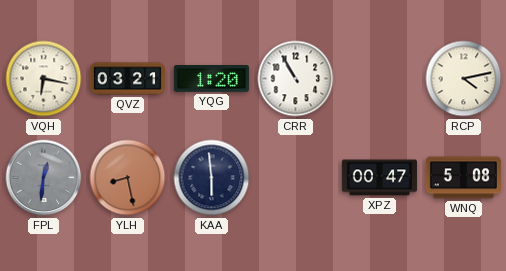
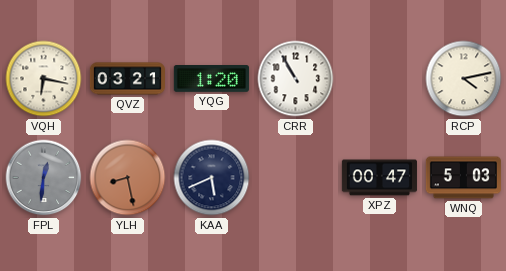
KAA: 5:59 -> 5:41 (212, 178)
WNQ: 5:08 -> 5:03 (463, 178)
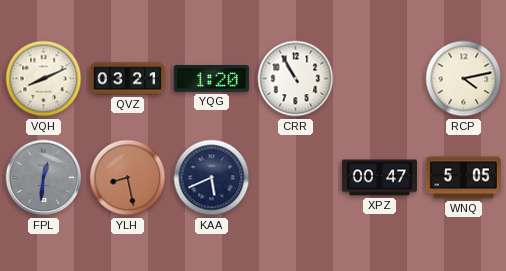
VQH: 6:17 -> 8:11 (44, 79)
WNQ: 5:03 -> 5:05 (463, 178)
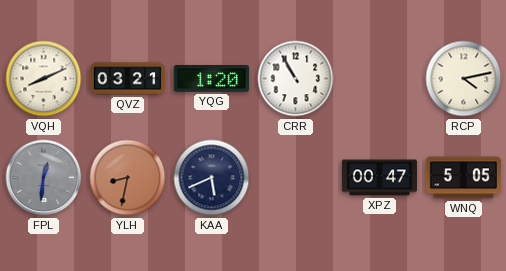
YLH: 8:28 -> 8:32 (128, 178)
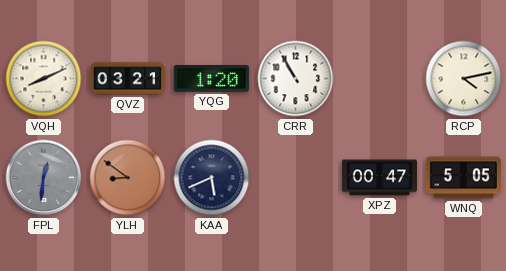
YLH: 8:32 -> 8:51 (128, 178)
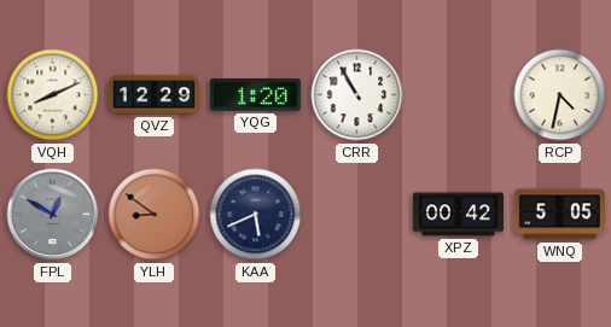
QVZ: 03:21 -> 12:29 (153, 95)
RCP: 4:13 -> 4:32 (560, 95)
FPL: 12:31 -> 12:50 (53, 215)
XPZ: 00:47 -> 00:42 (458, 215)
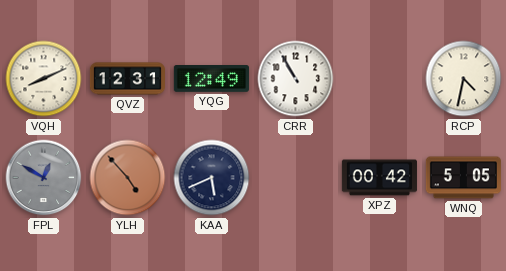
QVZ: 12:29 -> 12:31 (127, 79)
YQG: 1:20 -> 12:49 (211, 79)
YLH: 8:51 -> 4:53 (128, 178)
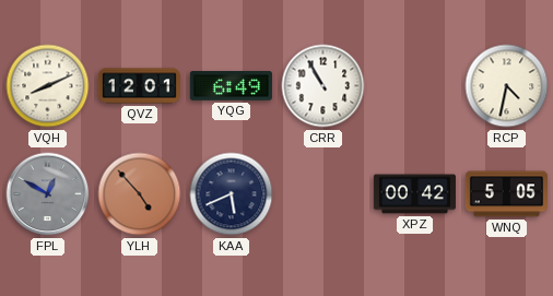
QVZ: 12:31 -> 12:01 (139, 86)
YQG: 12:49 -> 6:49 (231, 86)
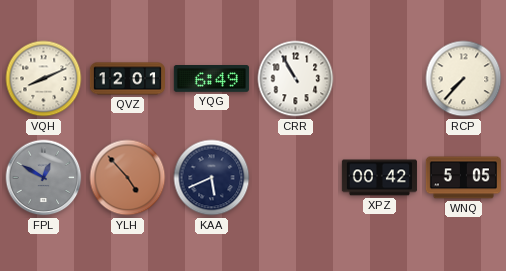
RCP: 4:32 -> 7:37 (464, 79)
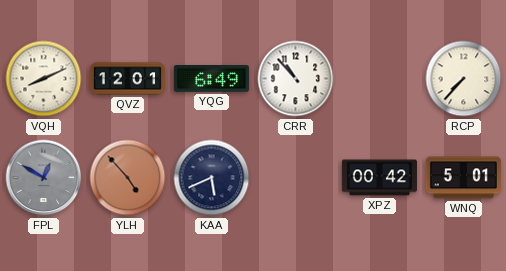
CRR: 10:55 -> 10:53 (296, 79)
WNQ: 5:05 -> 5:01 (463, 178)
